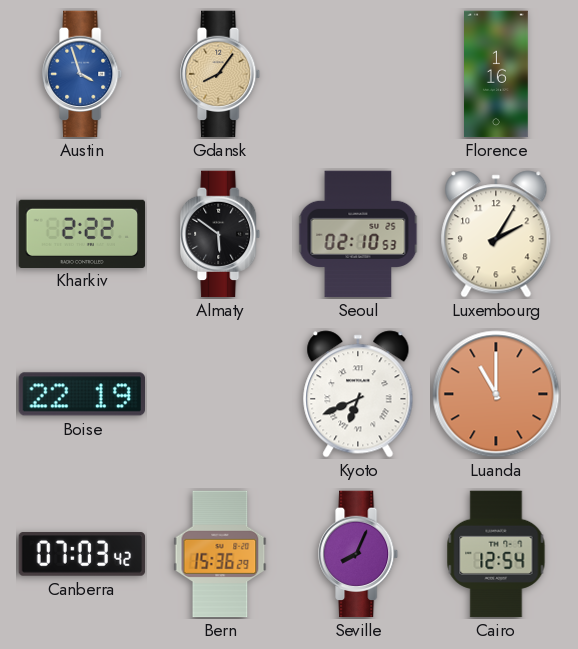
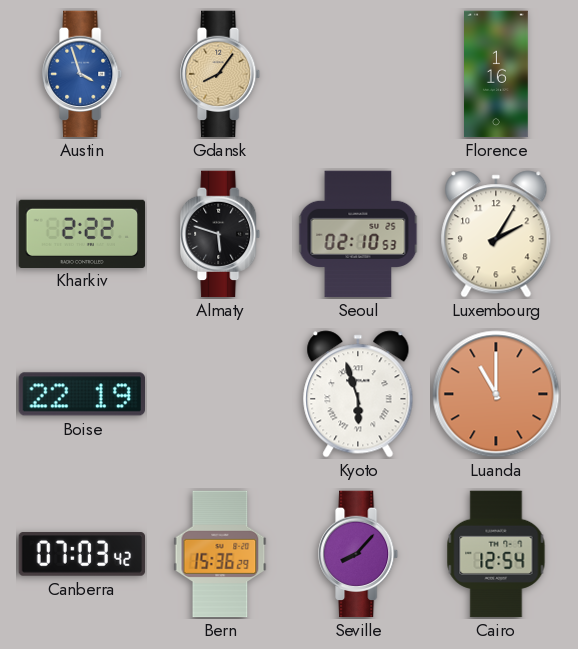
Almaty: 5:51 -> 5:48 (221, 234)
Kyoto: 6:41 -> 5:57 (358, 394)
Seville: 8:04 -> 8:07 (359, 554)
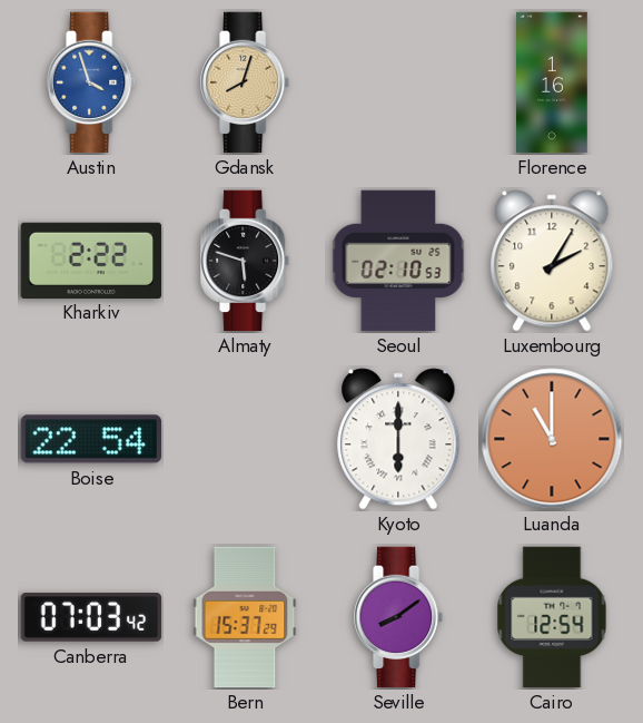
Gdansk: 8:06 -> 8:03 (246, 82)
Boise: 22:19 -> 22:54 (90, 439)
Kyoto: 5:57 -> 6:00 (398, 439)
Bern: 15:36 -> 15:37 (245, 617)
Seville: 8:07 -> 8:09 (399, 617)
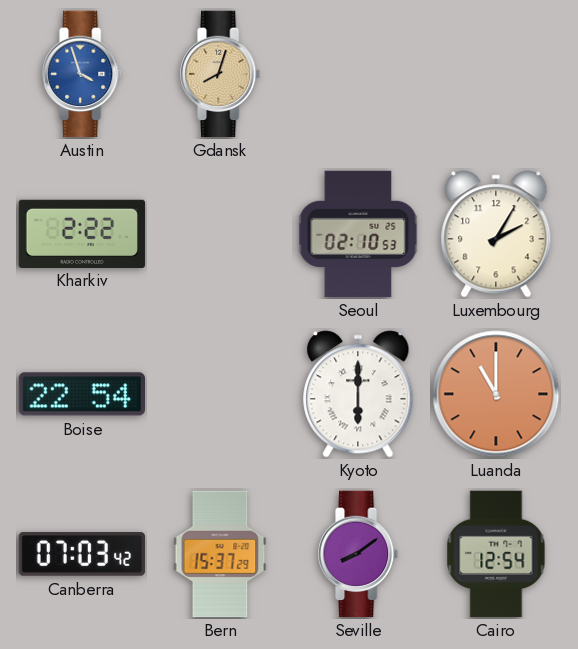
Florence: 1:16 -> none (553, 82)
Almaty: 5:48 -> none (246, 261)
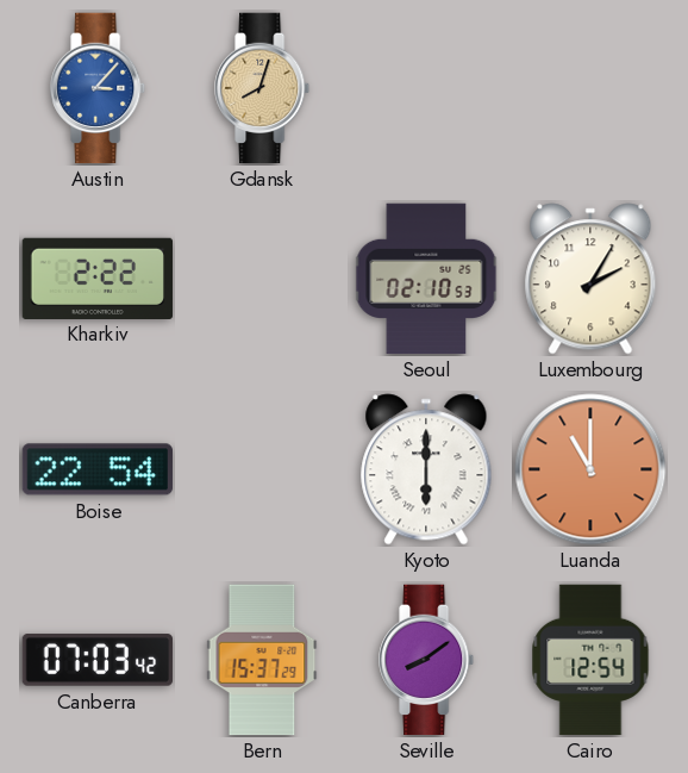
Austin: 3:57 -> 3:07 (99, 88)
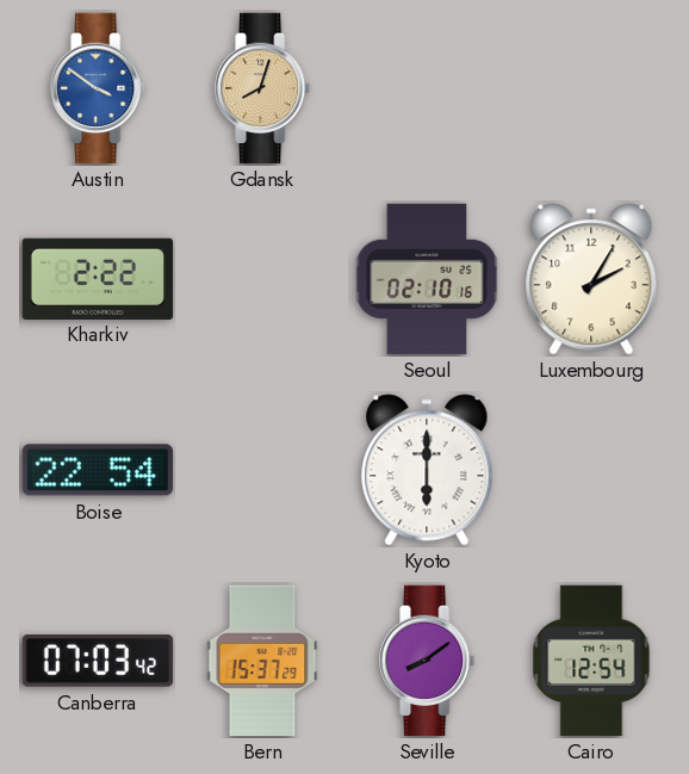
Austin: 3:07 -> 3:51 (99, 88)
Seoul: 02:10:53 -> 02:10:16 (427, 279)
Luanda: 11:00 -> none (590, 469)
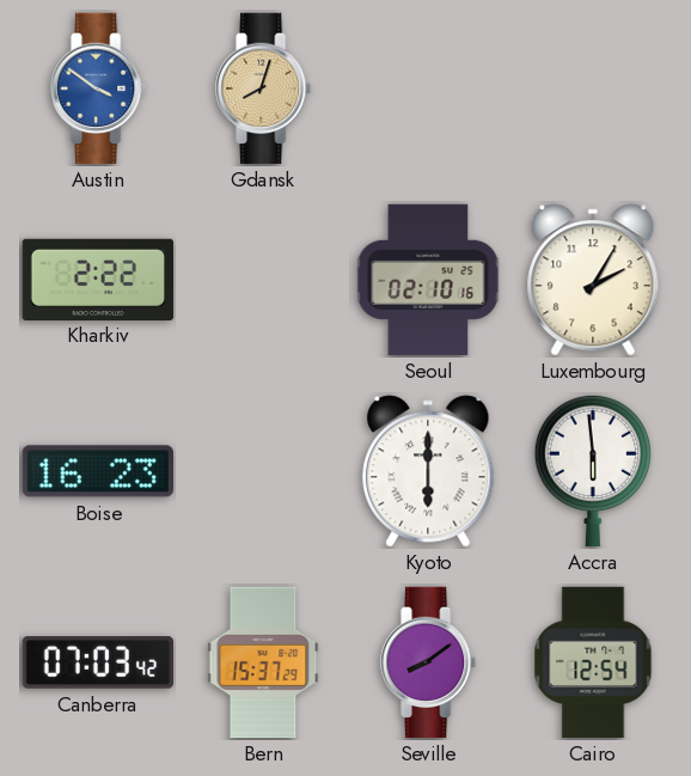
Boise: 22:54 -> 16:23 (97, 471)
Accra: none -> 5:59 (593, 471)
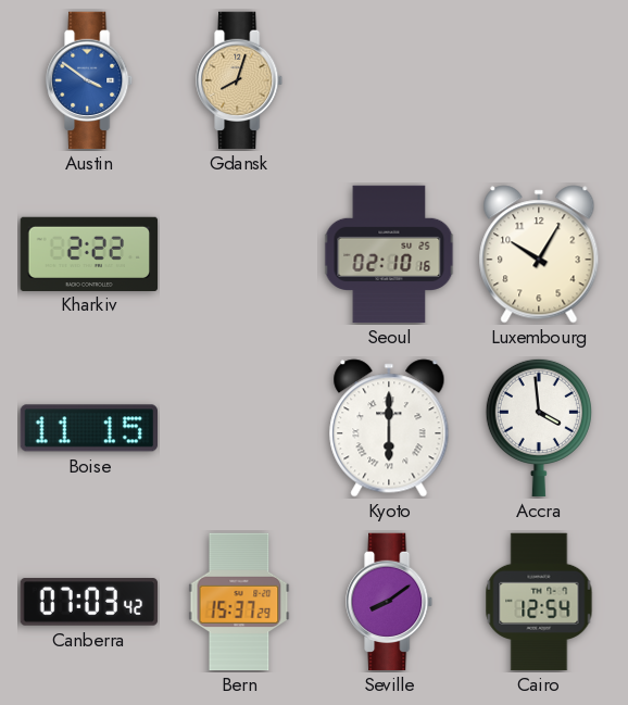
Luxembourg: 2:05 -> 10:05 (539, 254)
Boise: 16:23 -> 11:15 (88, 428)
Accra: 5:59 -> 3:59 (539, 428)
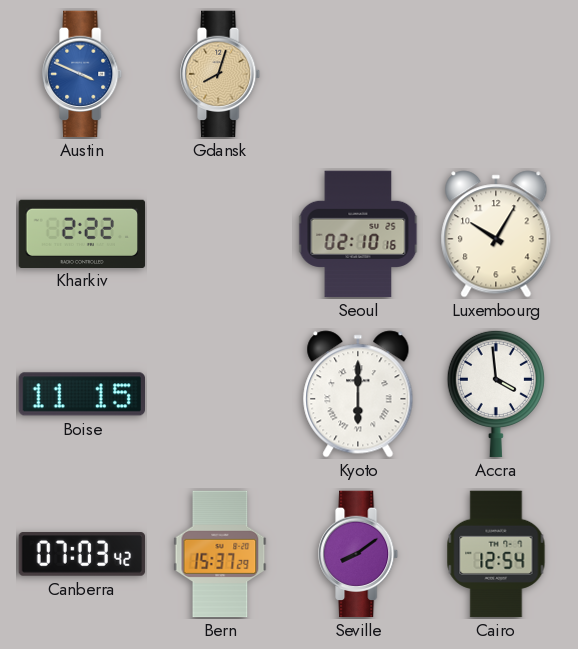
Austin: 3:51 -> 3:49 (83, 74)
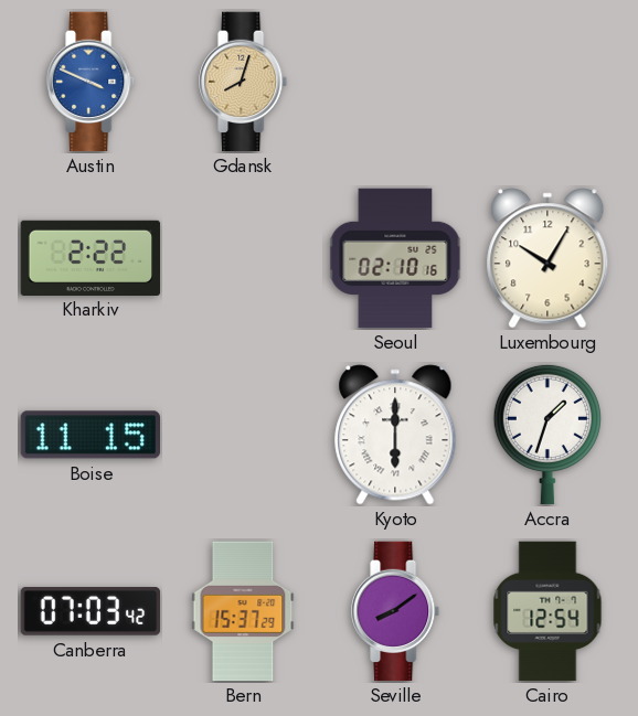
Accra: 3:59 -> 1:33 (547, 435)
